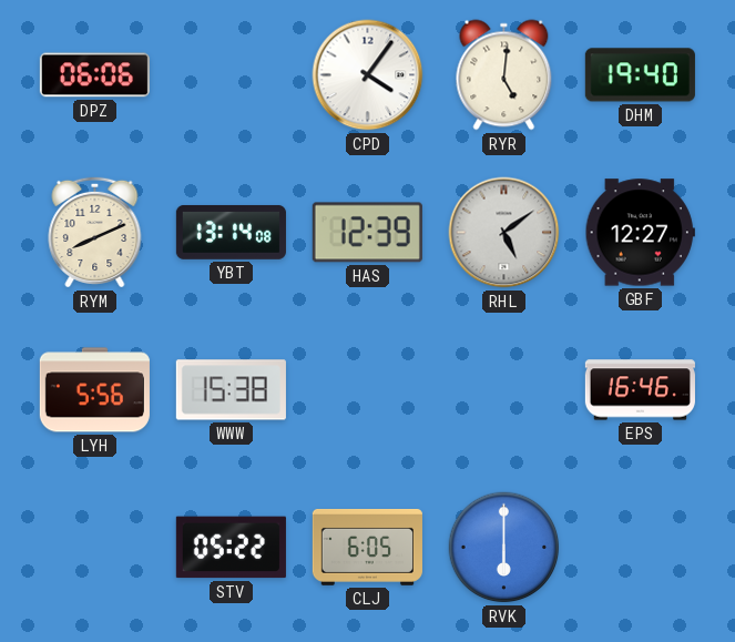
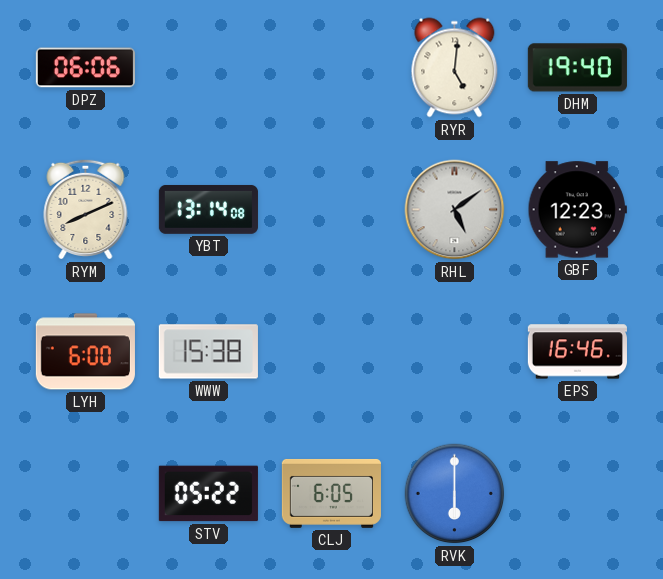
CPD: 4:06 -> none (368, 75)
HAS: 12:39 -> none (367, 233)
GBF: 12:27 -> 12:23 (577, 210)
LYH: 5:56 -> 6:00 (85, 352)
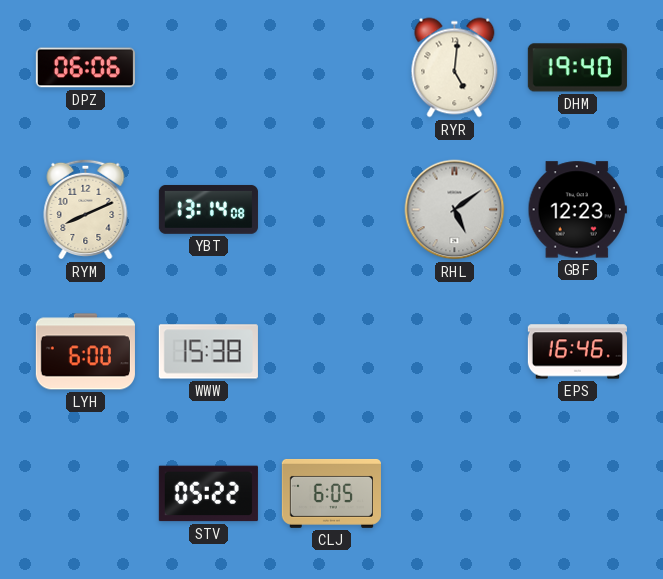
RVK: 6:00 -> none (455, 494)
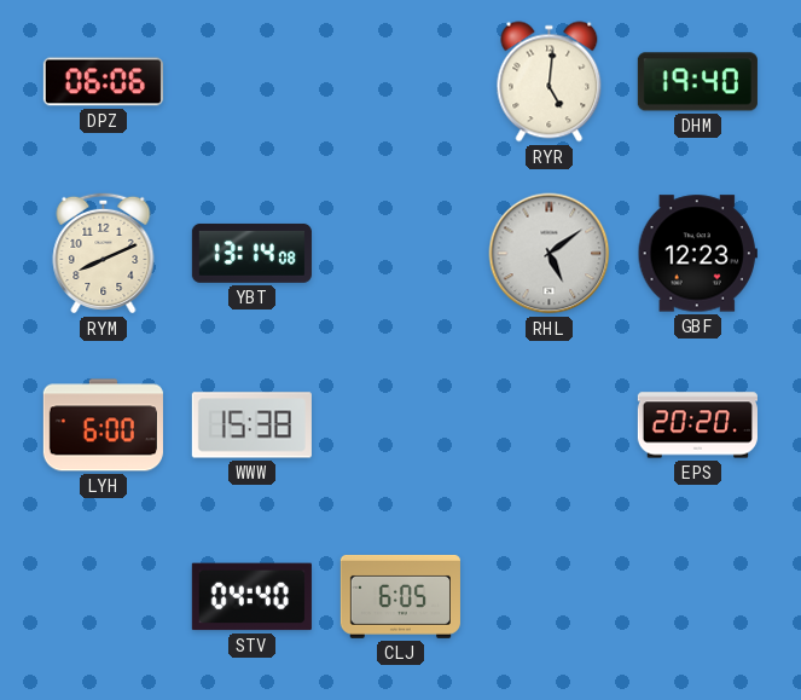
EPS: 16:46 -> 20:20 (697, 426)
STV: 05:22 -> 04:40 (251, 597)
